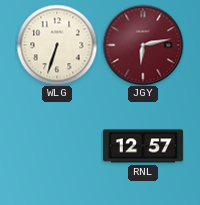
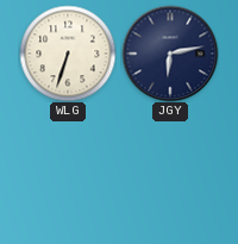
JGY dial: burgundy -> navy (170, 54)
RNL: 12:57 -> none (143, 146)
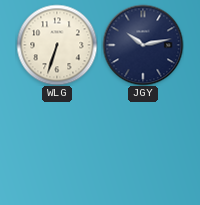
JGY: 6:13 -> 10:13 (143, 45)
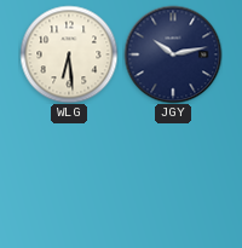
WLG: 6:33 -> 6:29 (69, 54)
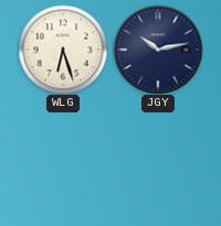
WLG: 6:29 -> 6:27 (63, 50)
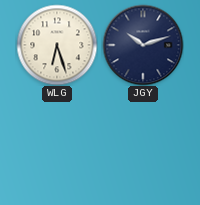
JGY: 10:13 -> 10:12 (143, 45)
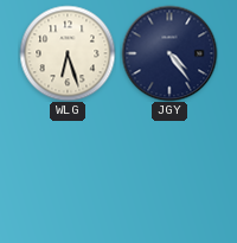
JGY: 10:12 -> 4:24 (169, 53)
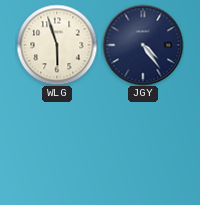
WLG: 6:27 -> 5:57 (57, 45)
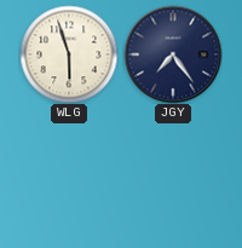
JGY: 4:24 -> 7:24 (173, 54)
